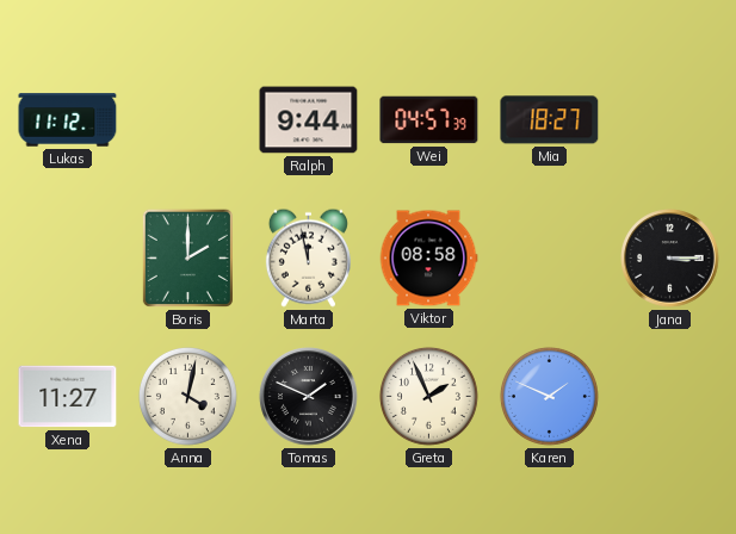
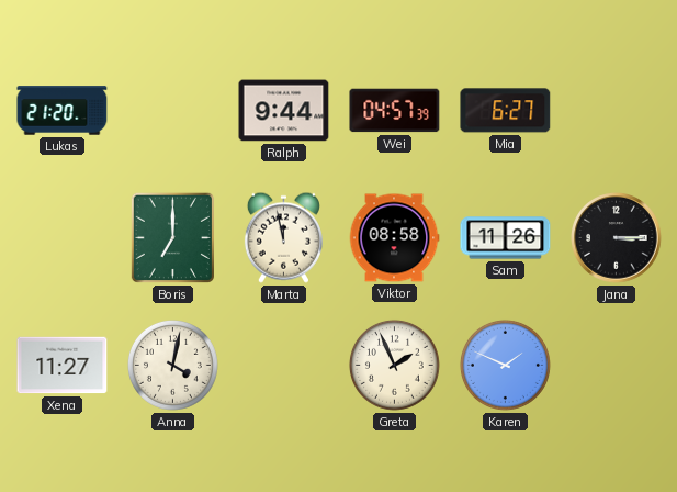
Lukas: 11:12 -> 21:20 (63, 111)
Mia: 18:27 -> 6:27 (506, 111)
Boris: 2:00 -> 7:00 (172, 237)
Sam: none -> 11:26 (506, 238)
Tomas: 1:49 -> none (309, 397)
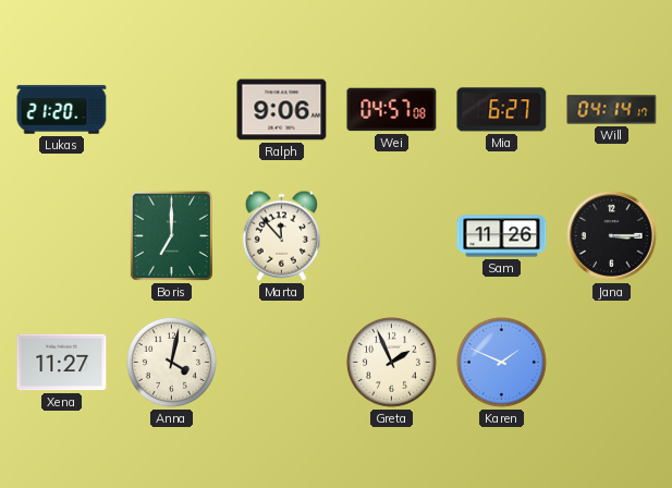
Ralph: 9:44 -> 9:06 (282, 110)
Wei: 04:57:39 -> 04:57:08 (392, 110)
Will: none -> 04:14 (612, 110)
Marta: 11:58 -> 11:53 (281, 235)
Viktor: 08:58 -> none (394, 238)
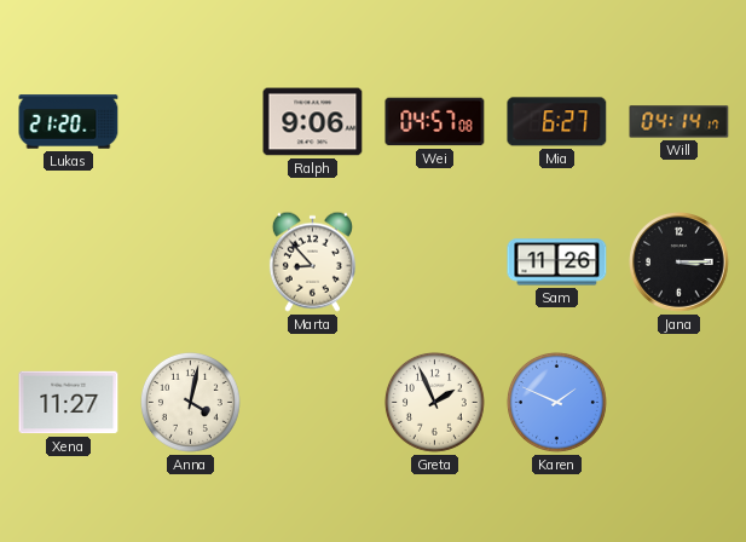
Boris: 7:00 -> none (171, 235)
Marta: 11:53 -> 8:53 (312, 261)
